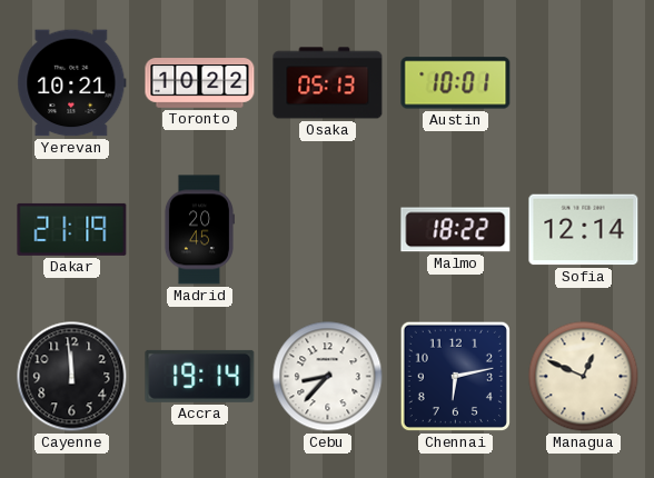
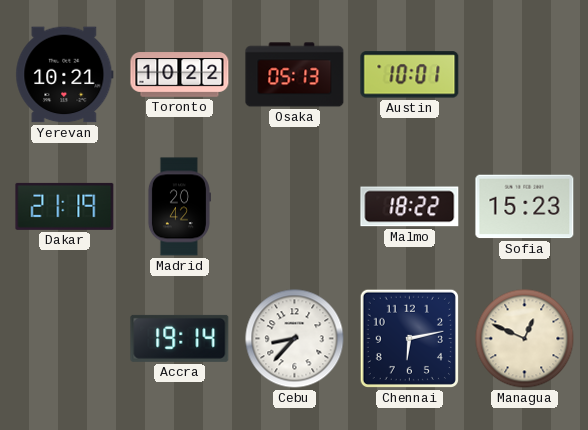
Madrid: 20:45 -> 20:42 (179, 207)
Sofia: 12:14 -> 15:23 (525, 207)
Cayenne: 11:59 -> none (72, 377)
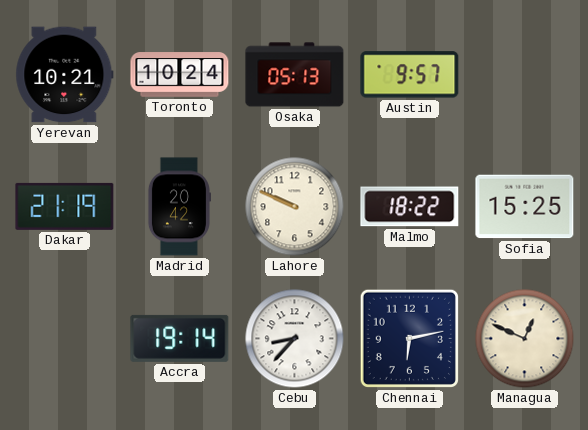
Toronto: 10:22 -> 10:24 (180, 75)
Austin: 10:01 -> 9:57 (410, 75)
Lahore: none -> 9:49 (295, 207)
Sofia: 15:23 -> 15:25 (525, 207)
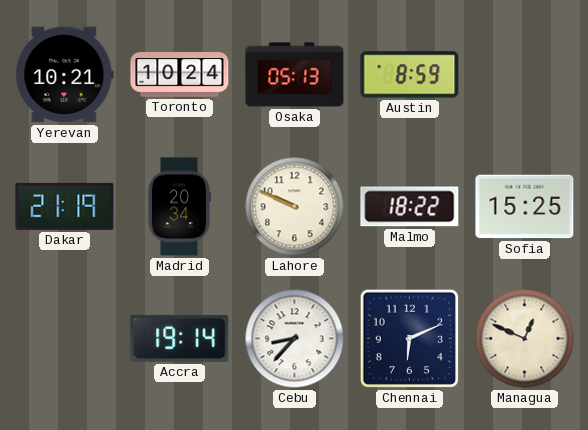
Austin: 9:57 -> 8:59 (410, 75)
Madrid: 20:42 -> 20:34 (179, 207)
Chennai: 6:13 -> 6:11 (409, 338)
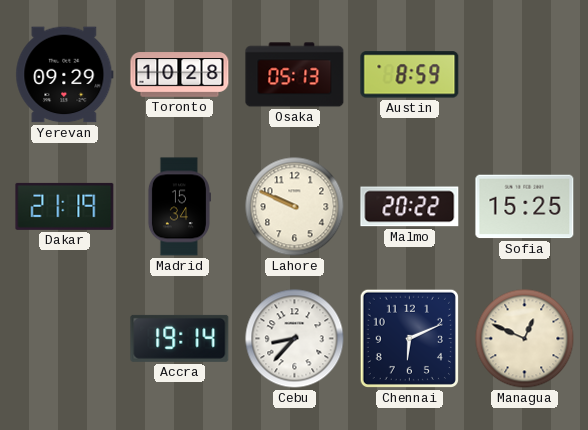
Yerevan: 10:21 -> 09:29 (65, 75)
Toronto: 10:24 -> 10:28 (180, 75)
Madrid: 20:34 -> 15:34 (179, 207)
Malmo: 18:22 -> 20:22 (410, 207)
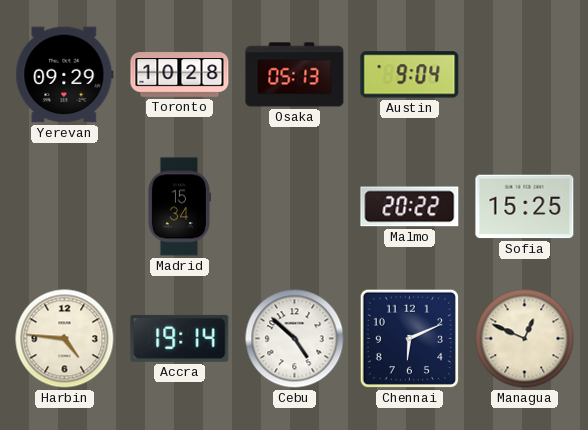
Austin: 8:59 -> 9:04 (410, 75)
Dakar: 21:19 -> none (65, 206)
Lahore: 9:49 -> none (295, 207)
Harbin: none -> 4:46 (65, 339)
Cebu: 8:37 -> 4:52 (295, 339)
